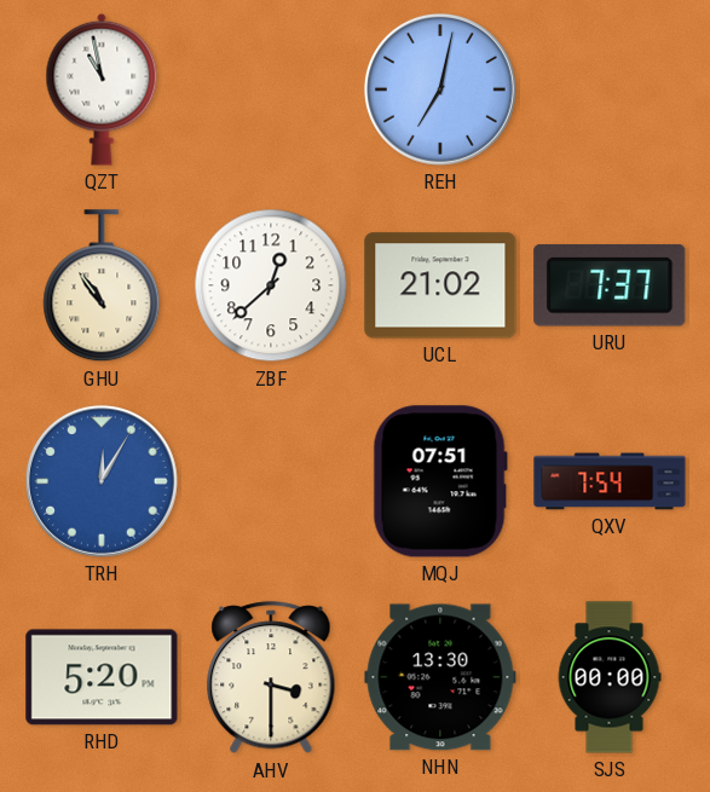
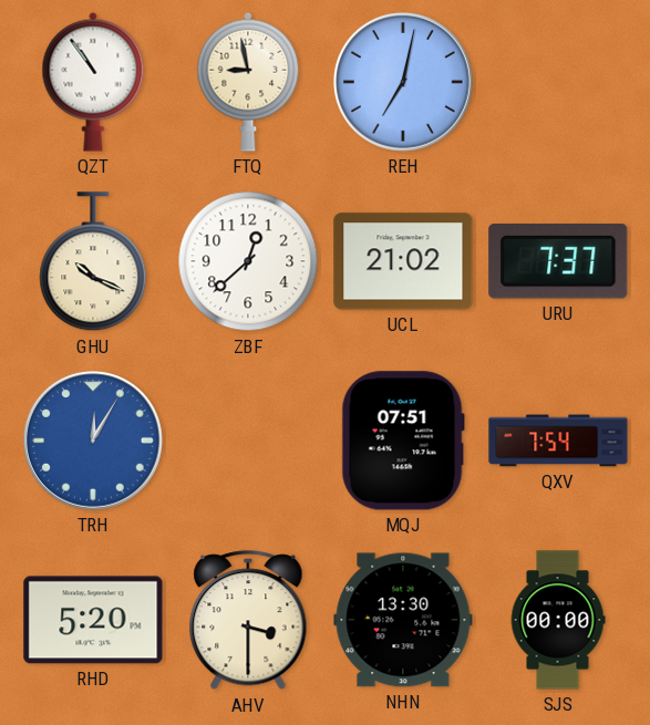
QZT: 10:58 -> 10:54 (93, 82)
FTQ: none -> 8:58 (248, 82)
GHU: 10:54 -> 10:19 (93, 262)
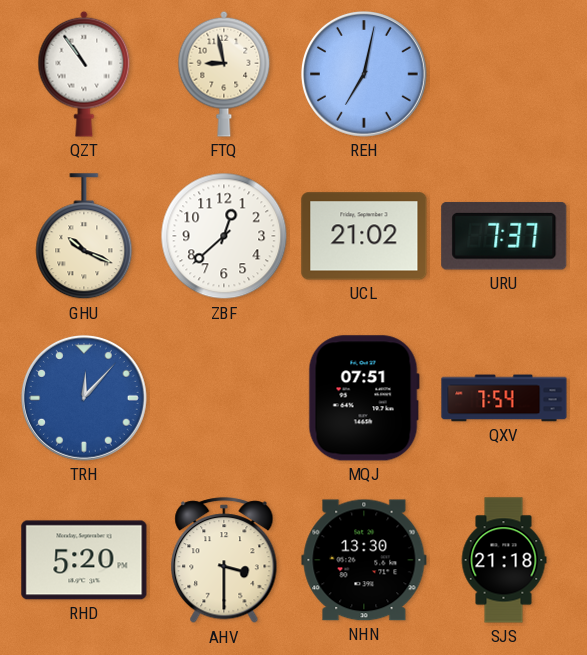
TRH: 12:05 -> 12:07 (84, 398)
SJS: 00:00 -> 21:18 (504, 560)
